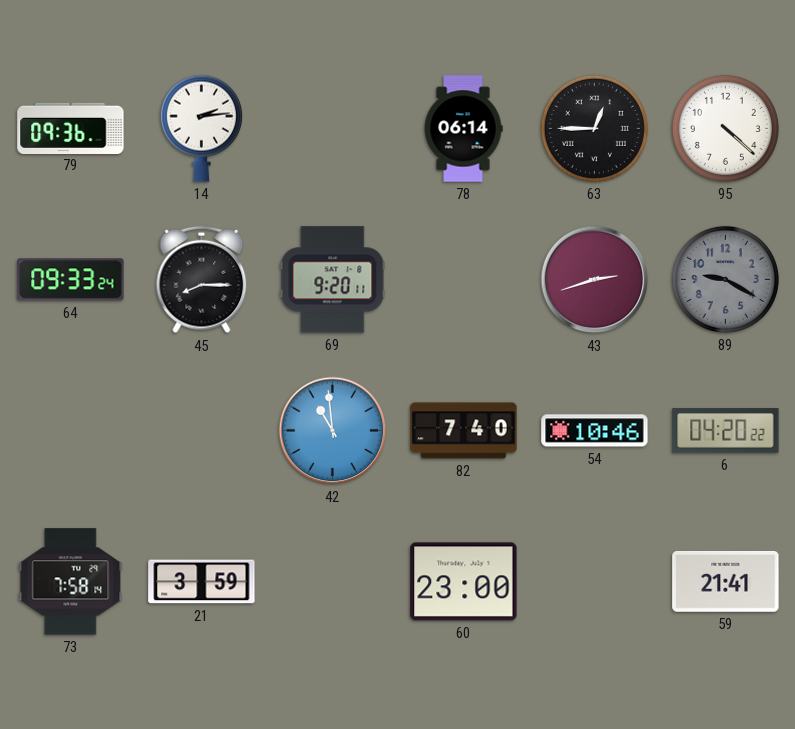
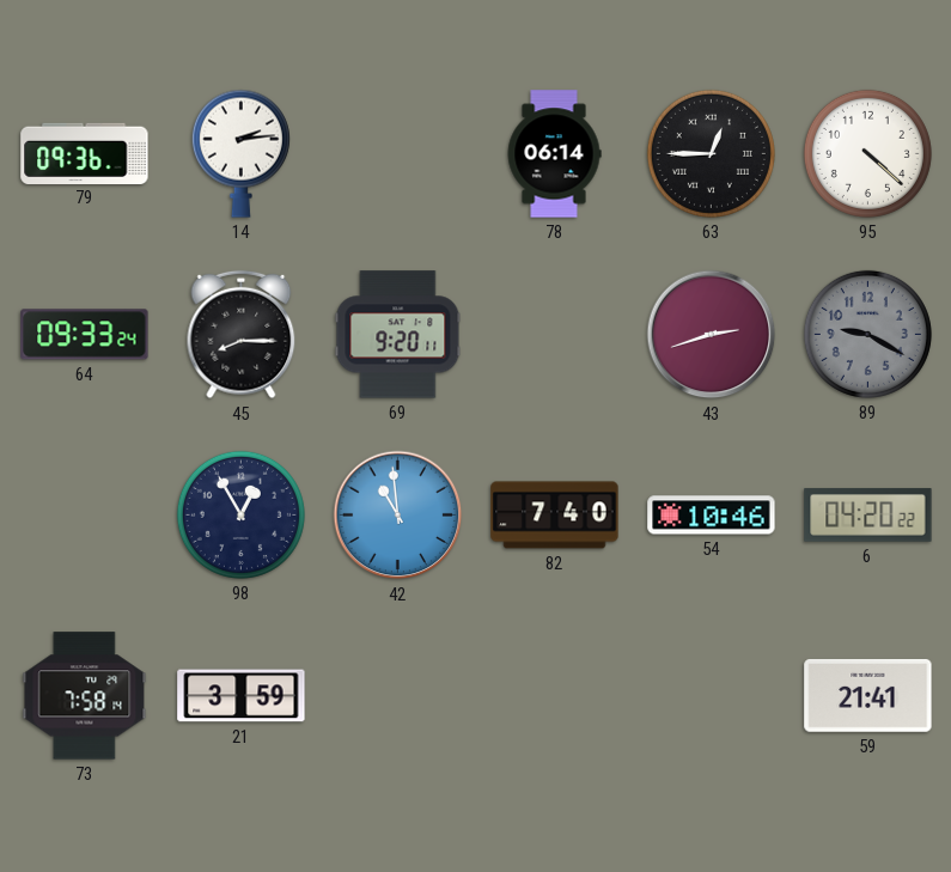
98: none -> 12:55 (240, 514)
60: 23:00 -> none (464, 582)
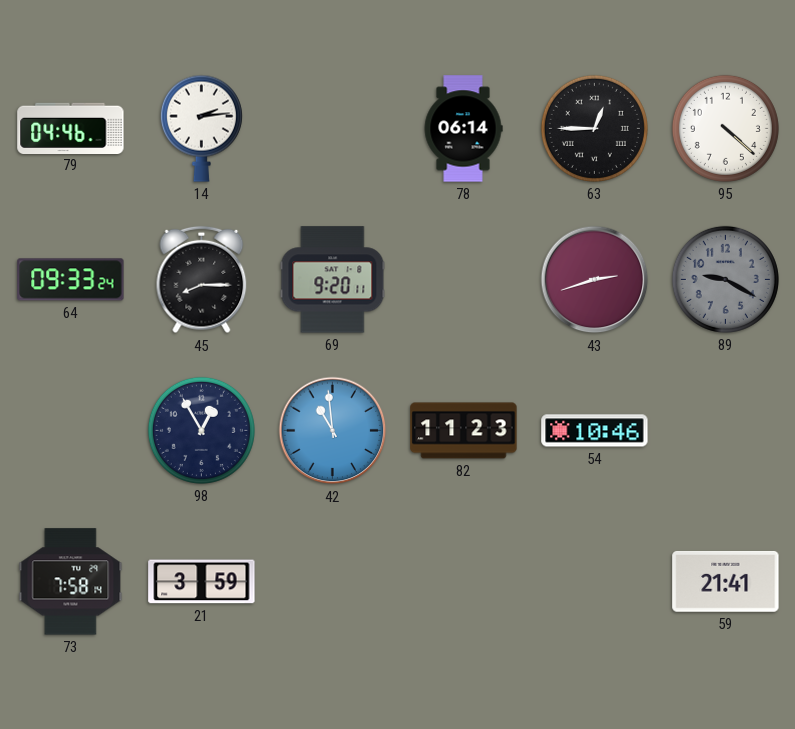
79: 09:36 -> 04:46 (71, 128)
82: 7:40 -> 11:23 (464, 431)
6: 04:20 -> none (868, 516)
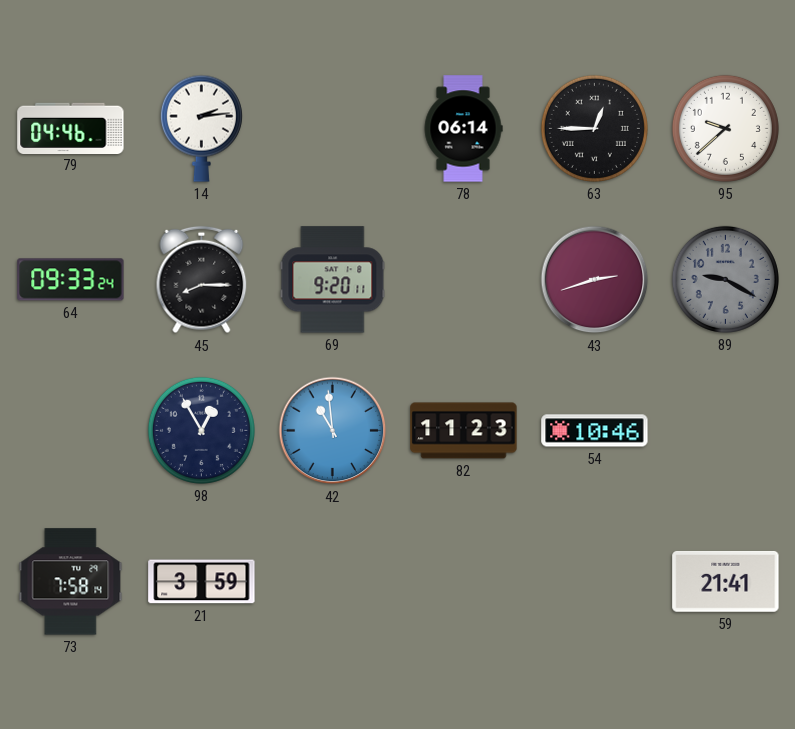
95: 4:22 -> 9:38 (725, 128)
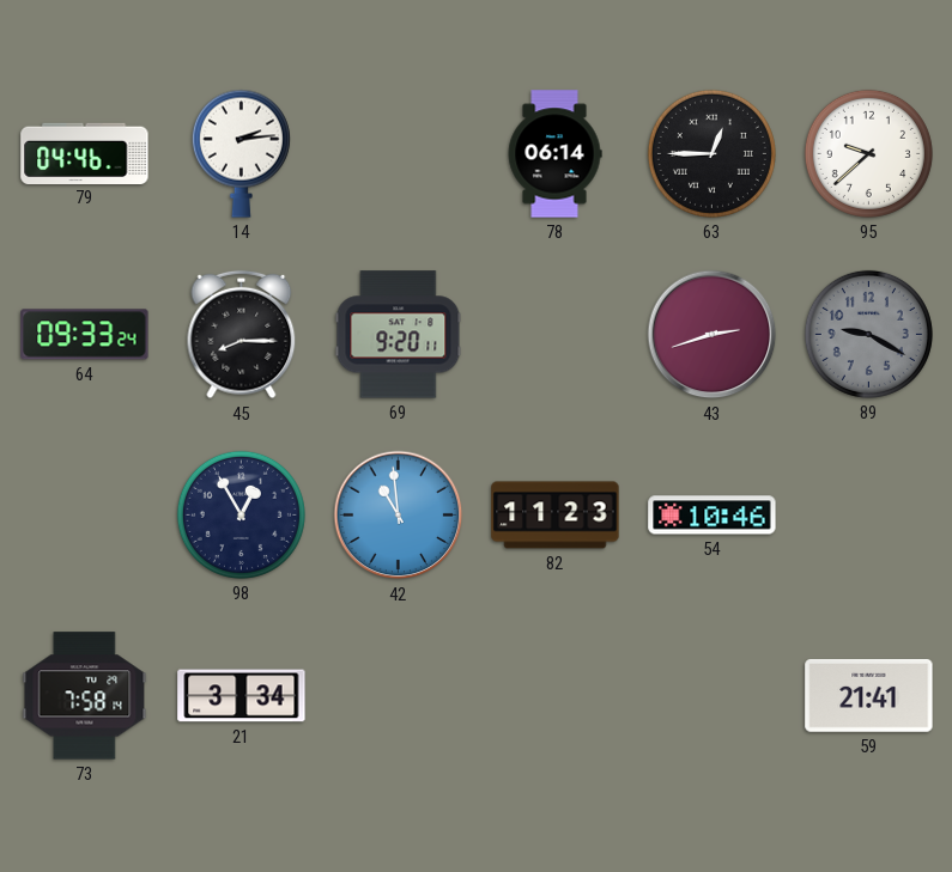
21: 3:59 -> 3:34 (242, 696)
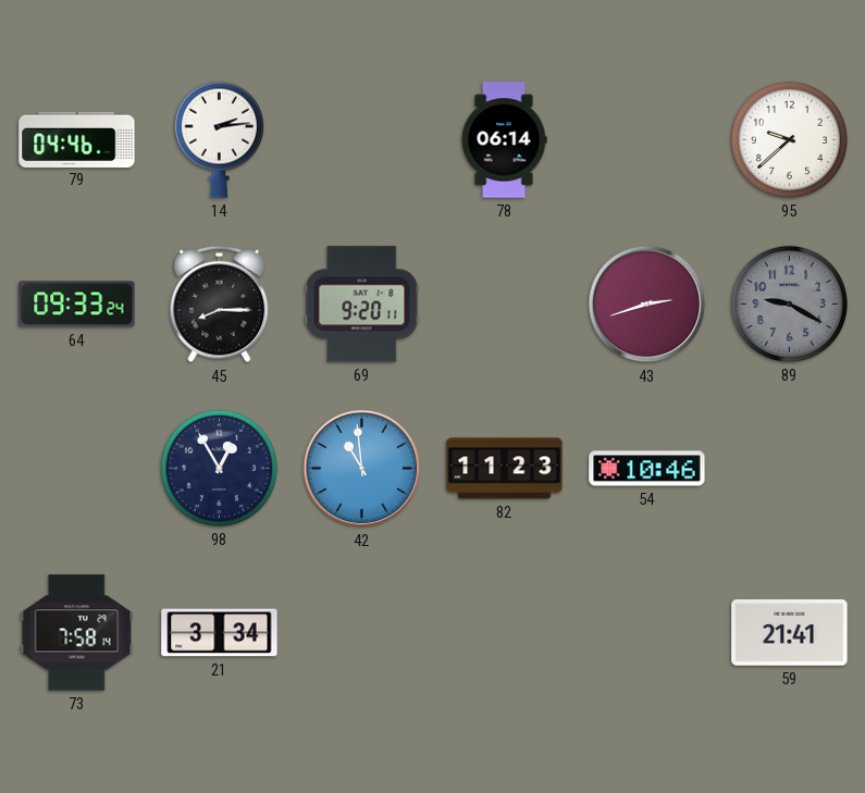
63: 12:45 -> none (711, 153)
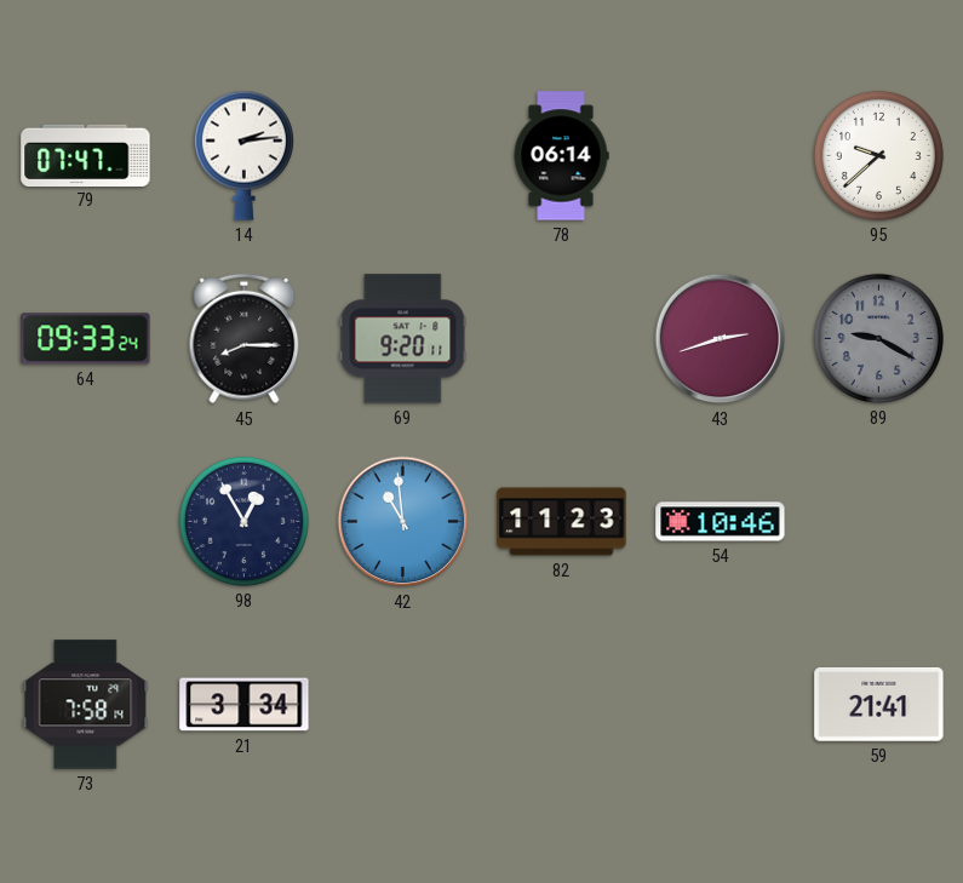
79: 04:46 -> 07:47 (86, 155)
